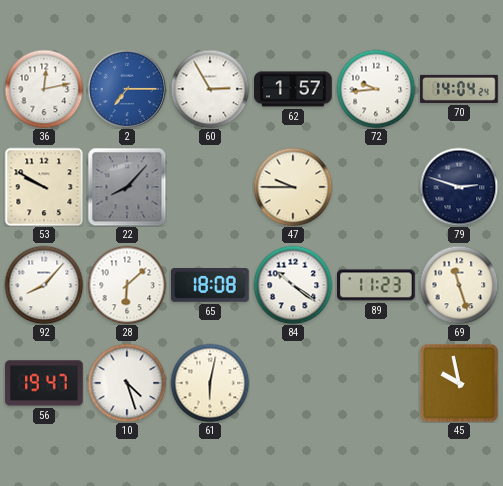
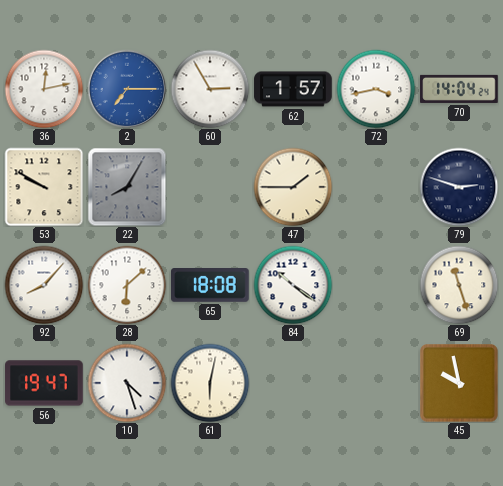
72: 9:44 -> 3:43 (376, 89)
22: 8:07 -> 8:05 (127, 187)
47: 9:45 -> 1:45 (293, 187)
89: 11:23 -> none (376, 285)
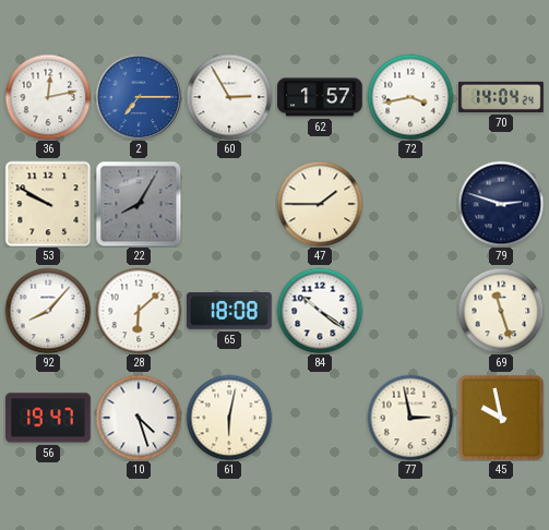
77: none -> 2:58 (410, 418)
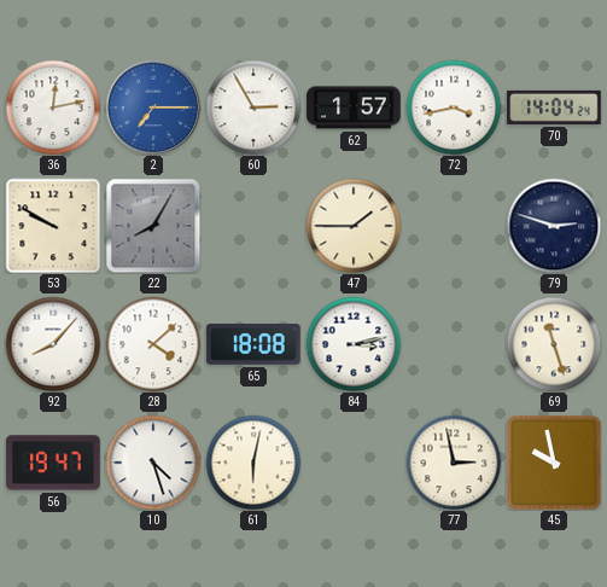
28: 6:08 -> 4:08 (153, 344)
84: 10:21 -> 3:13 (354, 344)
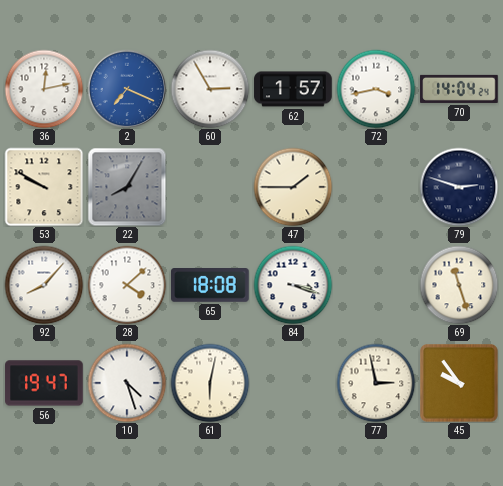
2: 7:15 -> 7:19 (127, 89)
84: 3:13 -> 3:18 (293, 285)
45: 9:58 -> 9:54 (459, 383)
